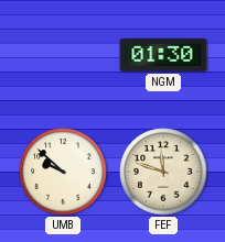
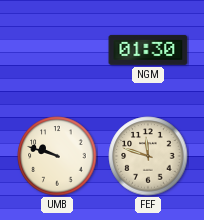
UMB: 9:52 -> 9:48 (57, 156)
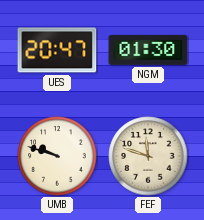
UES: none -> 20:47 (57, 50)
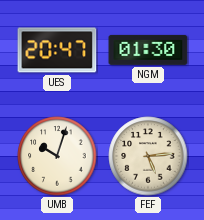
UMB: 9:48 -> 10:03 (57, 156)
FEF: 11:48 -> 5:14 (148, 156)
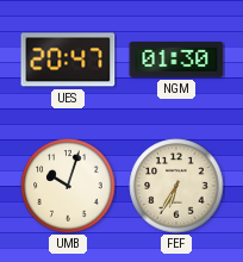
FEF: 5:14 -> 6:35 (176, 186)
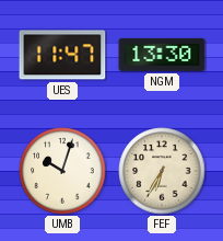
UES: 20:47 -> 11:47 (62, 55)
NGM: 01:30 -> 13:30 (162, 55)
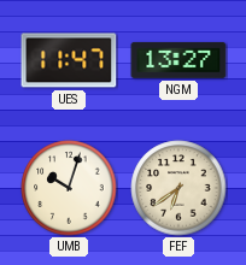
NGM: 13:30 -> 13:27 (178, 60)
FEF: 6:35 -> 6:39 (178, 188)
